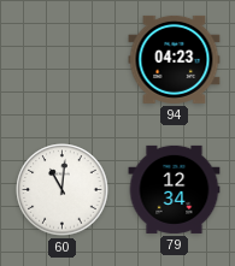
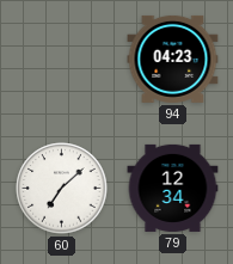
60: 11:01 -> 7:08 (62, 189)
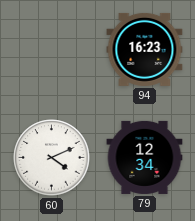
94: 04:23 -> 16:23 (145, 49)
60: 7:08 -> 4:11 (52, 158)
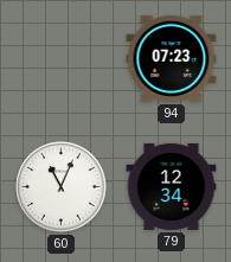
94: 16:23 -> 07:23 (172, 58)
60: 4:11 -> 11:04 (62, 187)
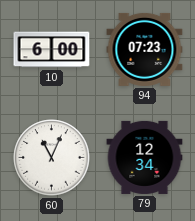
10: none -> 6:00 (52, 50)
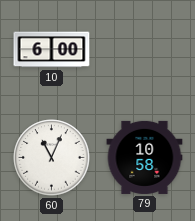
94: 07:23 -> none (145, 49)
79: 12:34 -> 10:58 (145, 157)
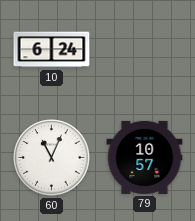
10: 6:00 -> 6:24 (52, 50)
79: 10:58 -> 10:57 (145, 157)
